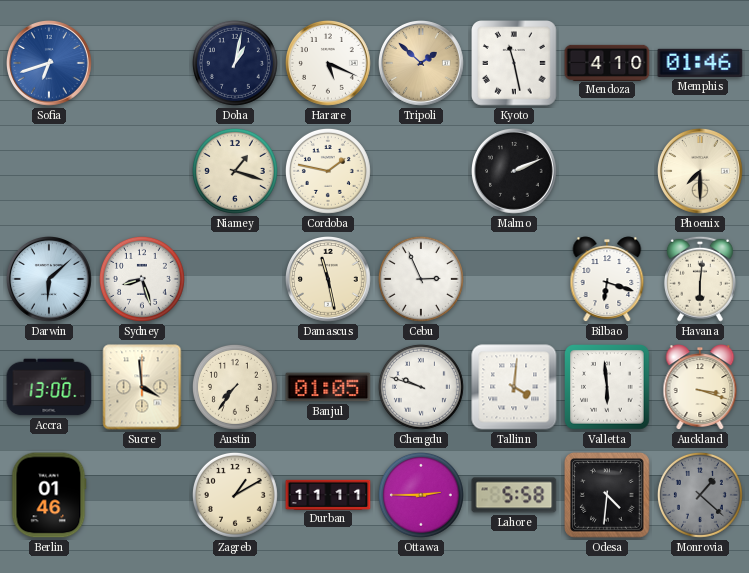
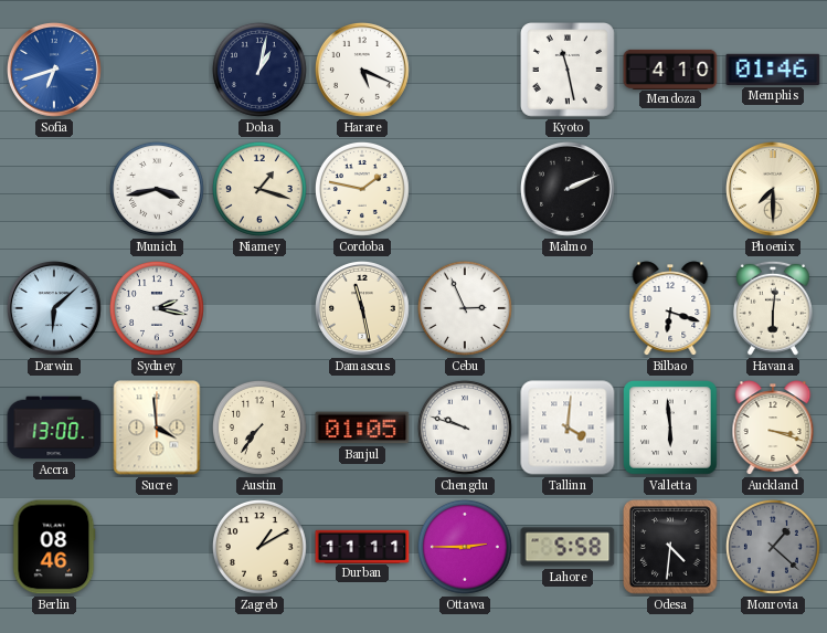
Tripoli: 1:52 -> none (422, 64)
Munich: none -> 3:43 (157, 189)
Sydney: 8:27 -> 2:17 (157, 308)
Berlin: 01:46 -> 08:46 (54, 547)
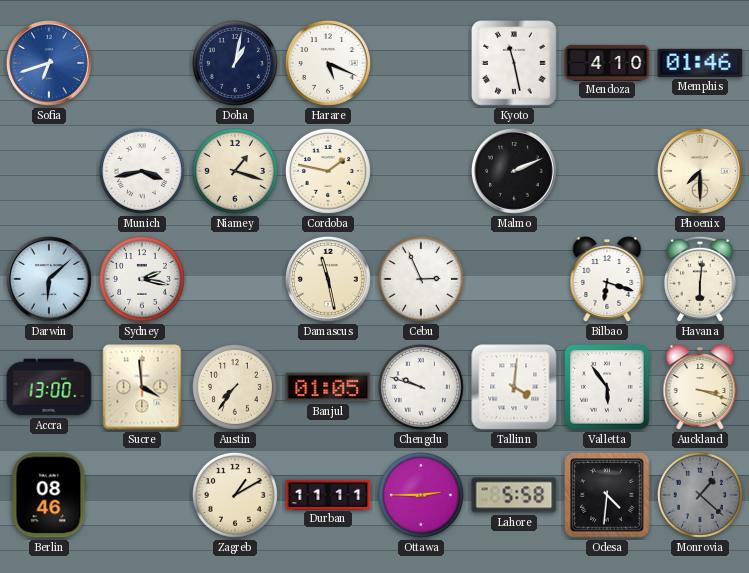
Valletta: 5:59 -> 5:54 (608, 388)
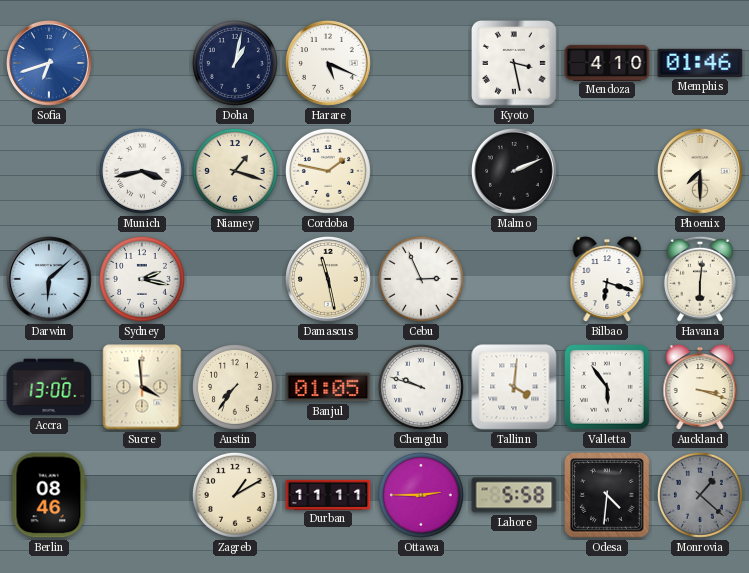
Kyoto: 11:28 -> 3:28 (515, 64)
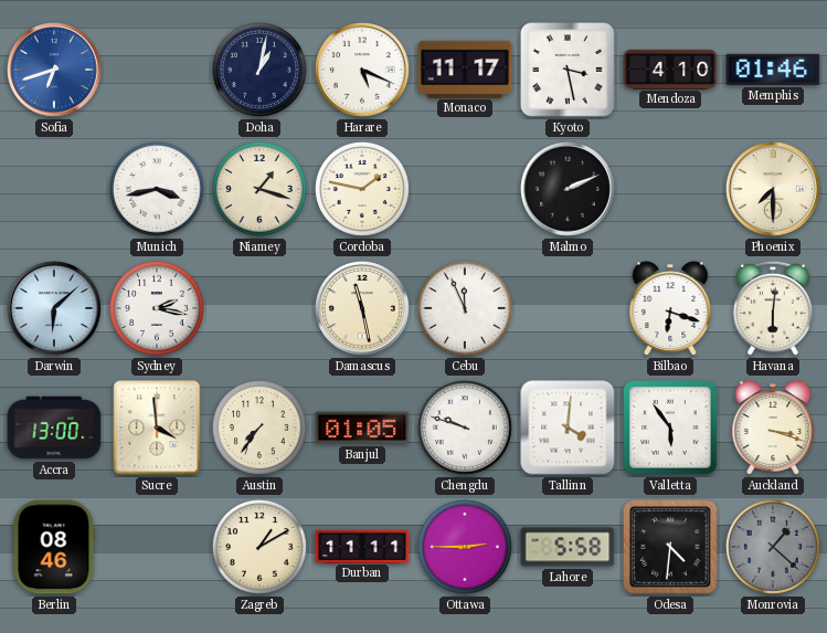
Monaco: none -> 11:17 (465, 68)
Cebu: 2:56 -> 11:56 (465, 308)
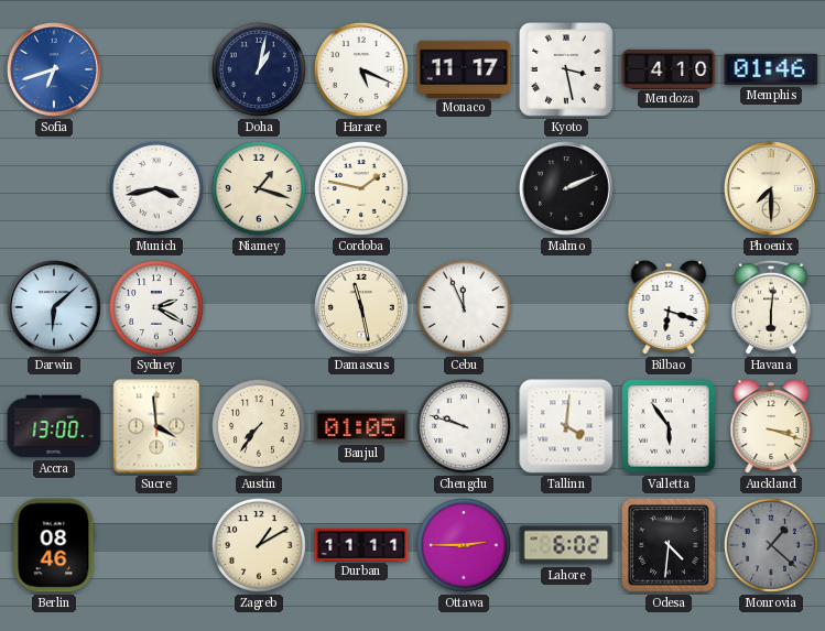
Sydney: 2:17 -> 2:20 (156, 307)
Lahore: 5:58 -> 6:02 (566, 545)
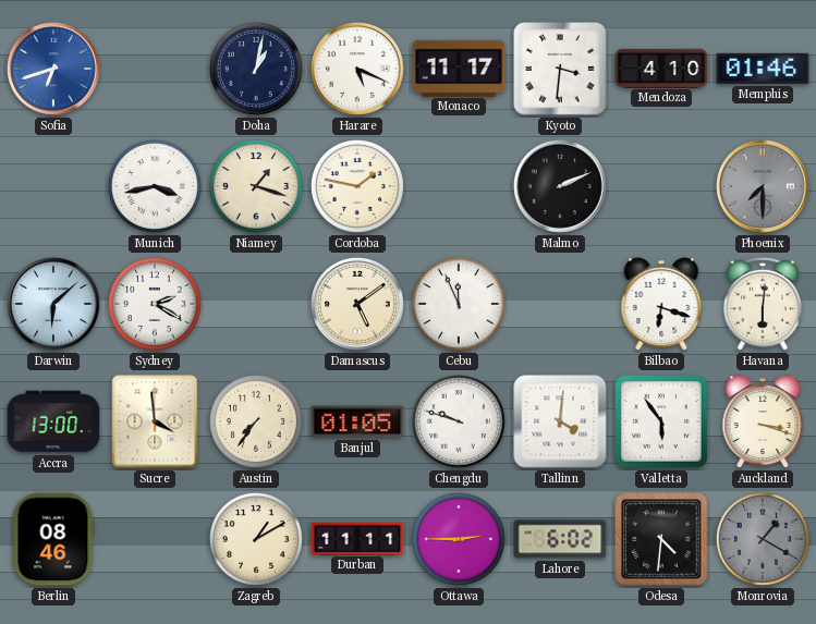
Kyoto: 3:28 -> 3:31 (561, 70)
Phoenix dial: cream -> grey (764, 187)
Damascus: 11:28 -> 5:09 (358, 305)
Monrovia: 1:22 -> 1:20 (763, 539)
